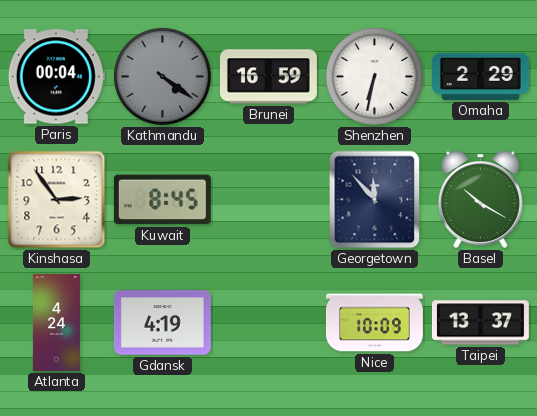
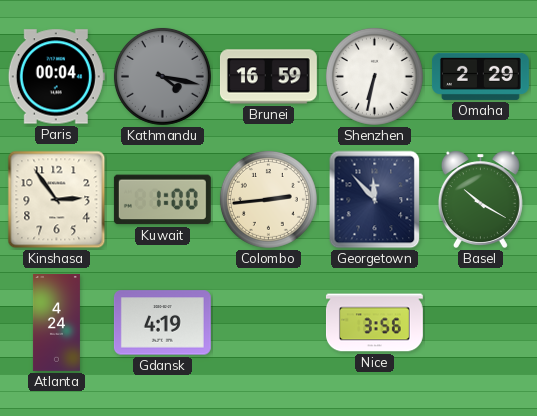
Kathmandu: 4:21 -> 4:17 (162, 76)
Kuwait: 8:45 -> 1:00 (162, 200)
Colombo: none -> 2:44 (268, 199)
Nice: 10:09 -> 3:56 (374, 323)
Taipei: 13:37 -> none (480, 323)
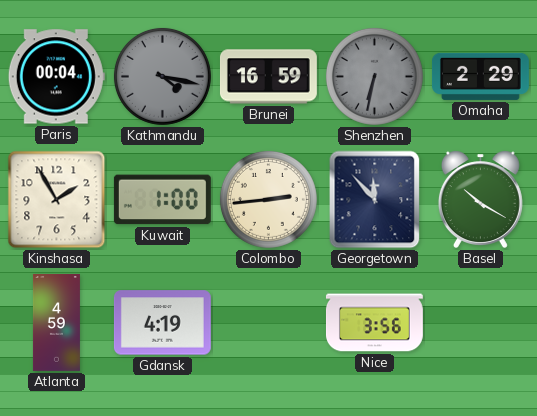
Shenzhen dial: white -> grey (374, 76)
Kinshasa: 2:54 -> 1:55 (57, 200)
Atlanta: 4:24 -> 4:59 (56, 322)
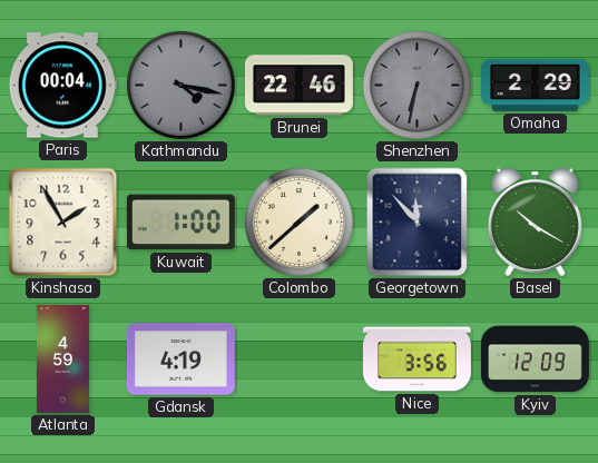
Brunei: 16:59 -> 22:46 (298, 86)
Colombo: 2:44 -> 1:38 (298, 221)
Kyiv: none -> 12:09 (535, 359)
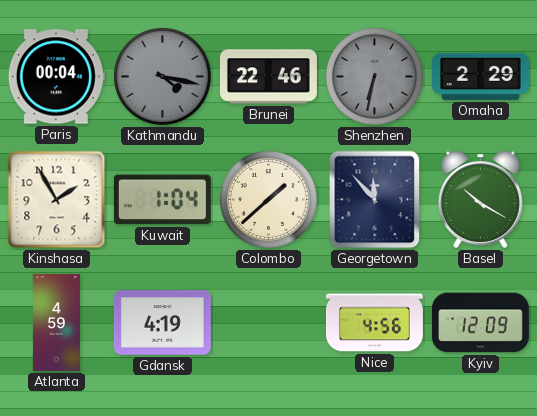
Kuwait: 1:00 -> 1:04 (162, 200)
Nice: 3:56 -> 4:56 (374, 323)
